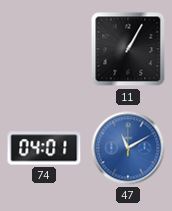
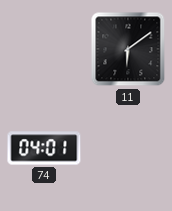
11: 1:05 -> 6:09 (128, 49)
47: 11:10 -> none (128, 148)
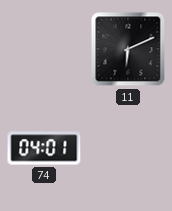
11: 6:09 -> 6:11 (128, 49)
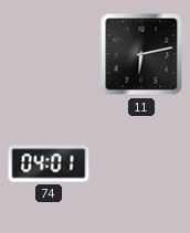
11: 6:11 -> 6:13 (141, 54)
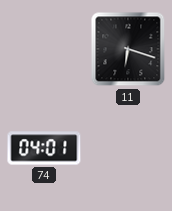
11: 6:13 -> 6:18 (128, 49)
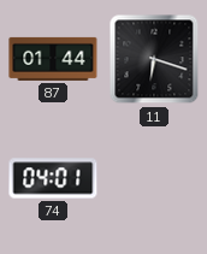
87: none -> 01:44 (53, 59)
